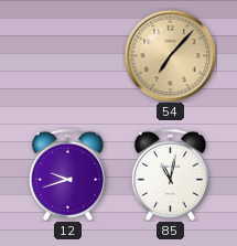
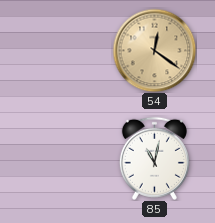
54: 7:07 -> 12:21 (154, 50)
12: 9:42 -> none (67, 174)
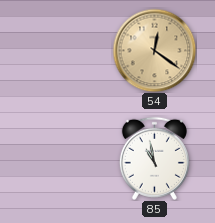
85: 11:02 -> 10:58 (154, 158)
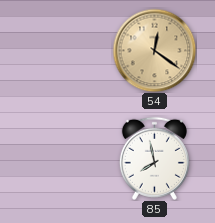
85: 10:58 -> 7:58 (154, 158)
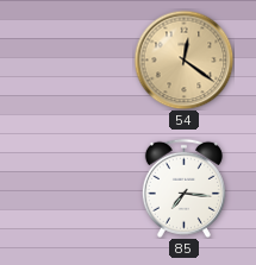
85: 7:58 -> 7:16 (183, 188)
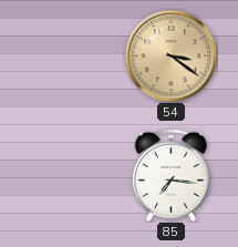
54: 12:21 -> 3:21 (170, 55)
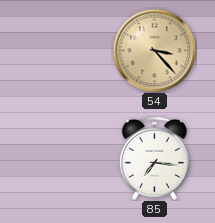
54: 3:21 -> 3:23 (154, 50)
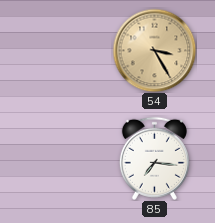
54: 3:23 -> 3:25 (154, 50)
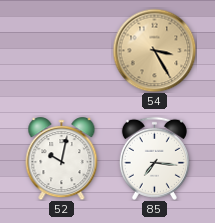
52: none -> 10:02 (62, 159)
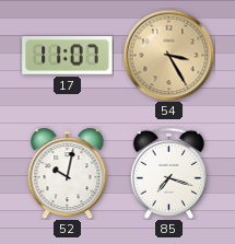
17: none -> 11:07 (68, 56)
85: 7:16 -> 7:18 (168, 173)
